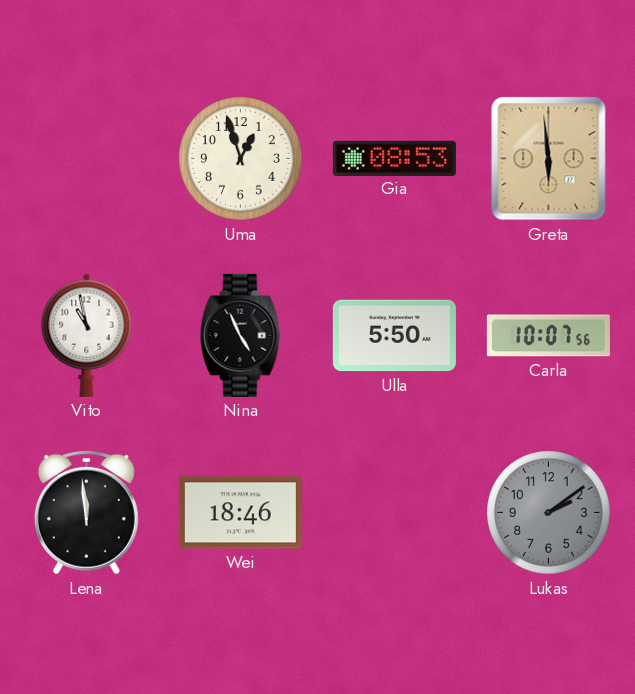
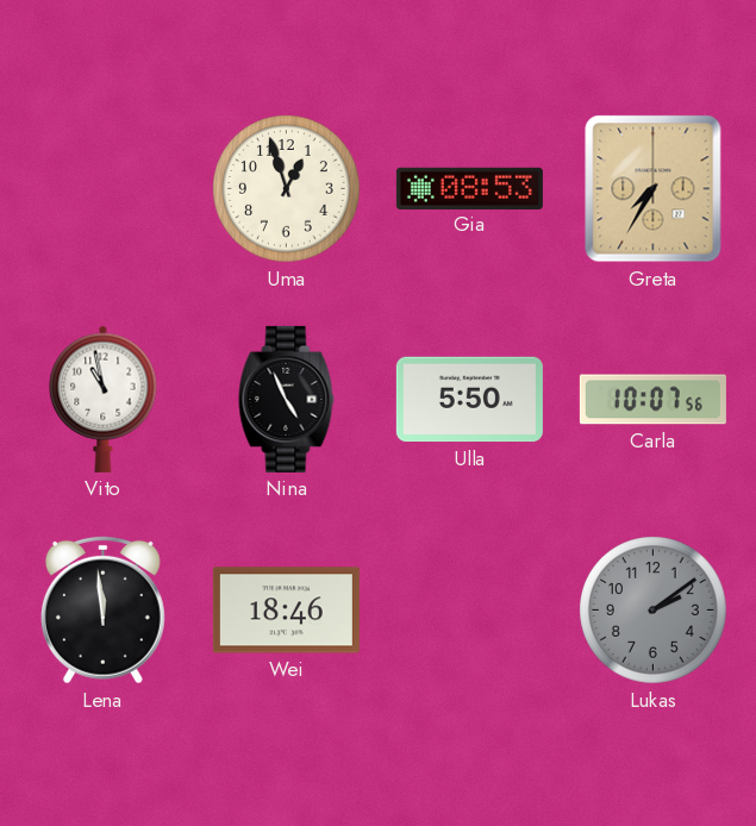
Greta: 5:59 -> 7:35 (654, 189)
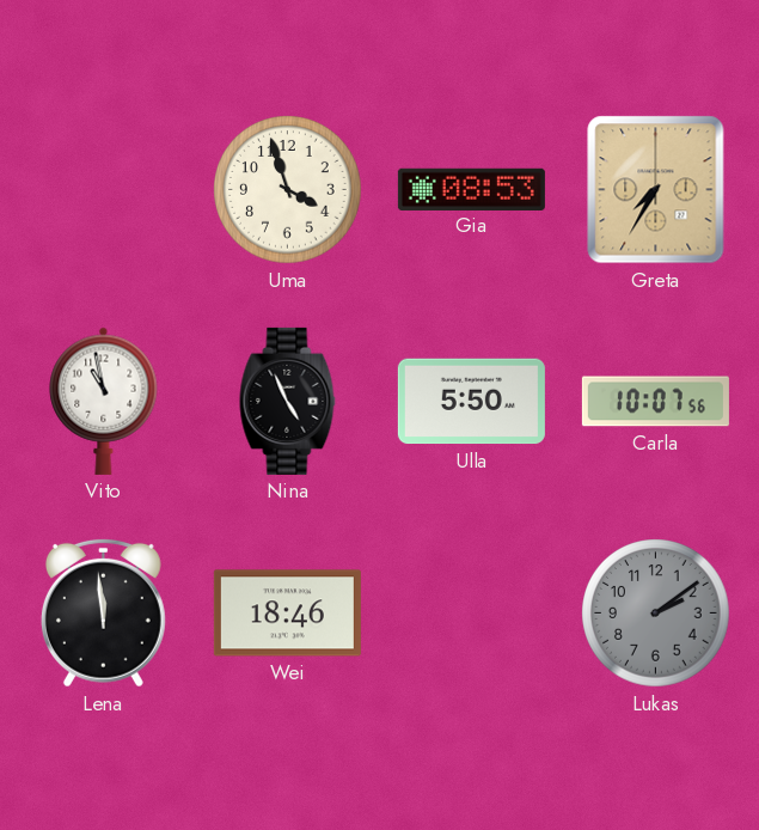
Uma: 12:57 -> 3:57 (288, 190)
